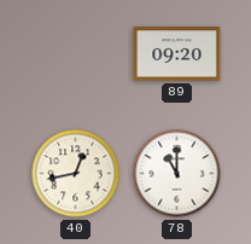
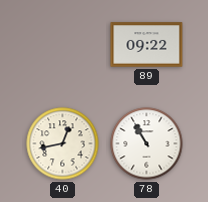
89: 09:20 -> 09:22 (147, 45)
78: 11:00 -> 10:55 (147, 144)
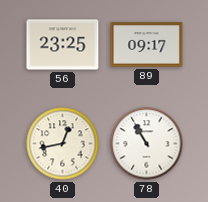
56: none -> 23:25 (63, 45)
89: 09:22 -> 09:17 (147, 45)
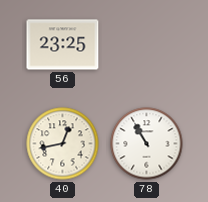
89: 09:17 -> none (147, 45)
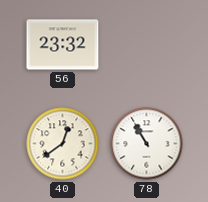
56: 23:25 -> 23:32 (63, 45)
40: 12:43 -> 12:39 (63, 144)
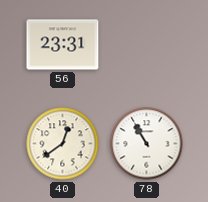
56: 23:32 -> 23:31 (63, 45)
